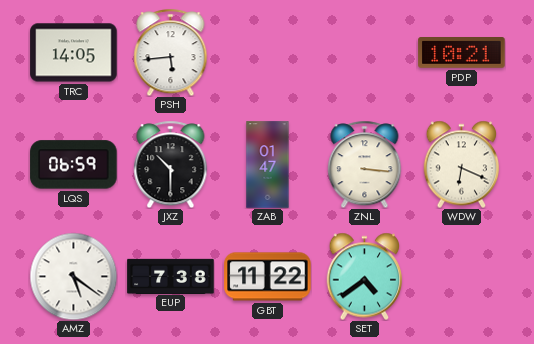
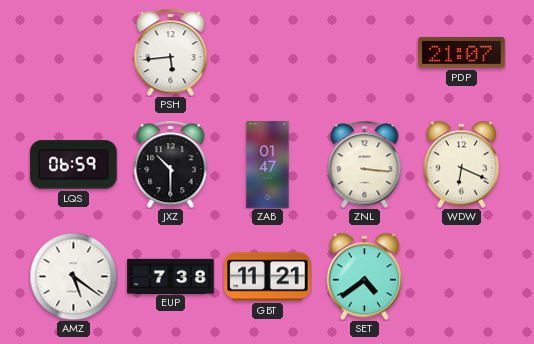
TRC: 14:05 -> none (74, 53)
PDP: 10:21 -> 21:07 (462, 53)
GBT: 11:22 -> 11:21 (268, 277)
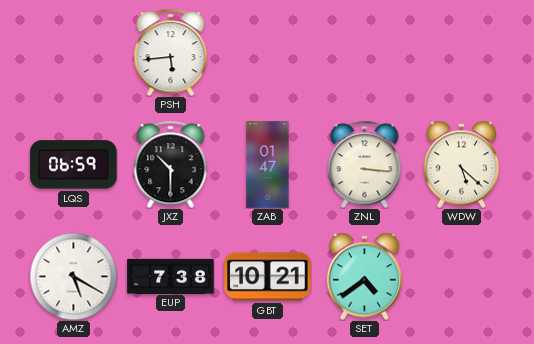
PDP: 21:07 -> none (462, 53)
WDW: 6:19 -> 5:22 (462, 164)
AMZ: 5:21 -> 5:20 (73, 276)
GBT: 11:21 -> 10:21 (268, 277)
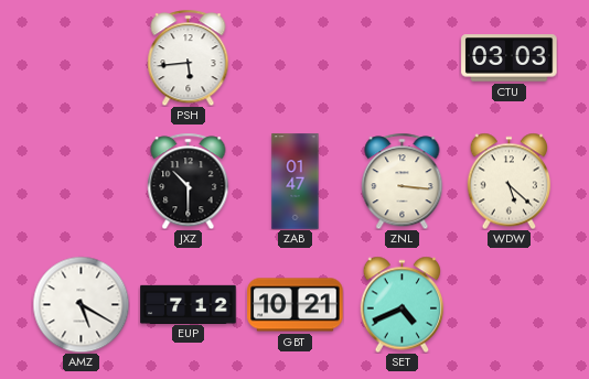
CTU: none -> 03:03 (510, 58)
LQS: 06:59 -> none (74, 165)
EUP: 7:38 -> 7:12 (189, 304)
SET: 4:39 -> 4:41 (403, 304)
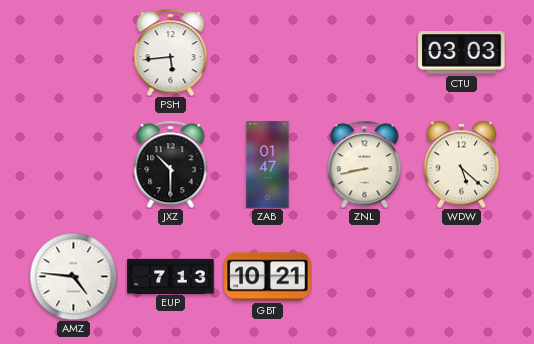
ZNL: 3:16 -> 8:43 (365, 164)
AMZ: 5:20 -> 4:46 (73, 276)
EUP: 7:12 -> 7:13 (171, 276)
SET: 4:41 -> none (403, 304)
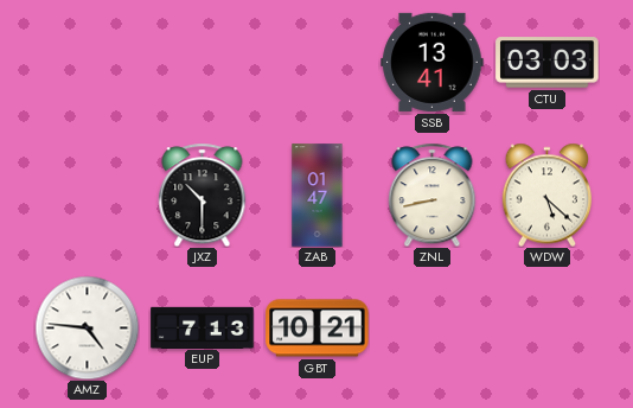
PSH: 5:44 -> none (171, 52)
SSB: none -> 13:41 (433, 62)
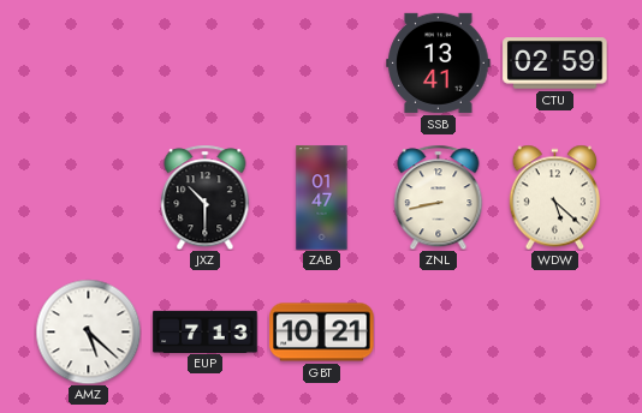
CTU: 03:03 -> 02:59 (555, 64)
AMZ: 4:46 -> 5:22 (88, 331)
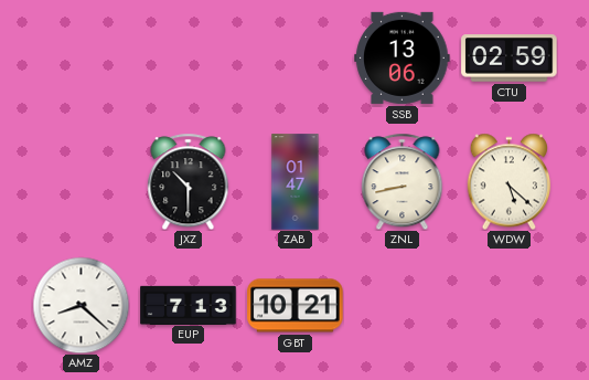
SSB: 13:41 -> 13:06 (403, 57)
AMZ: 5:22 -> 8:22 (81, 305)
